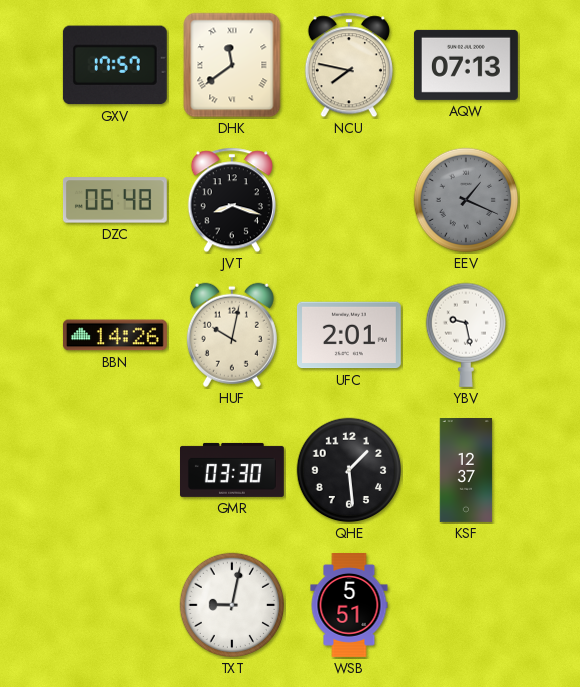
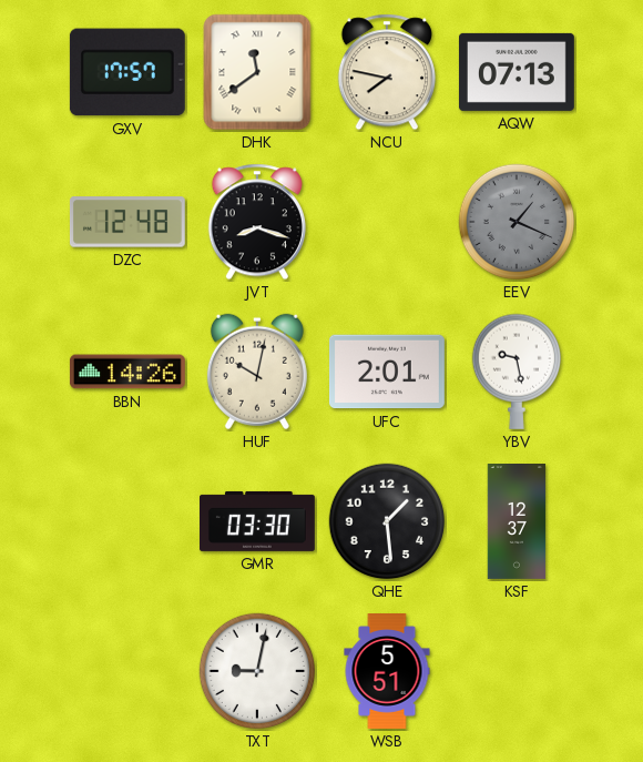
DZC: 06:48 -> 12:48 (127, 222)
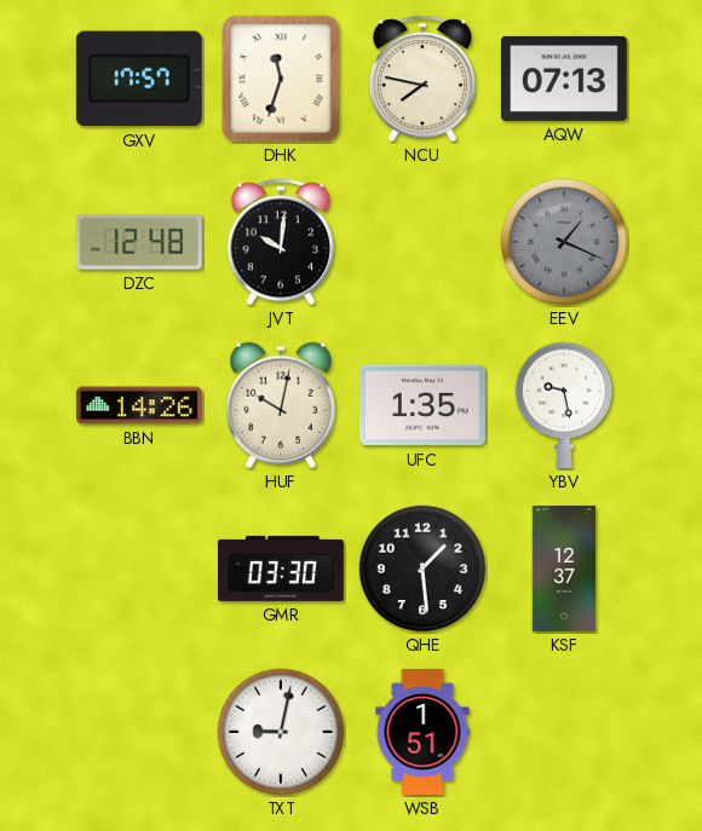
DHK: 11:39 -> 11:33 (281, 79)
JVT: 8:18 -> 10:01 (281, 242)
UFC: 2:01 -> 1:35 (422, 405)
WSB: 5:51 -> 1:51 (422, 733)
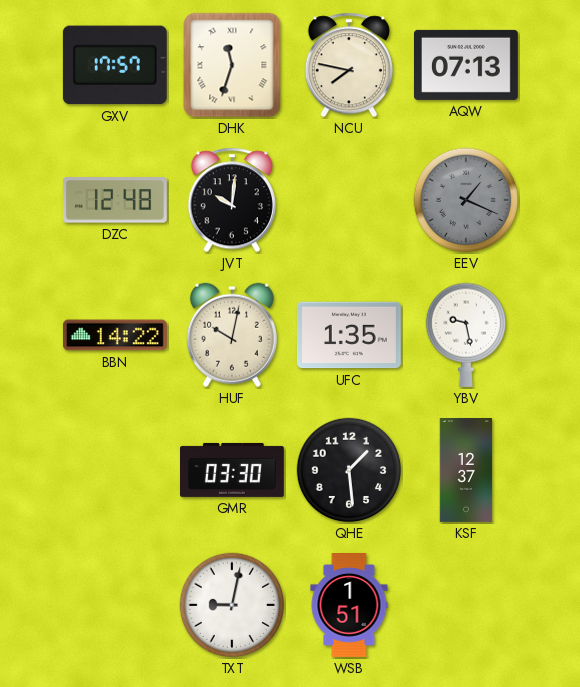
BBN: 14:26 -> 14:22 (115, 335)
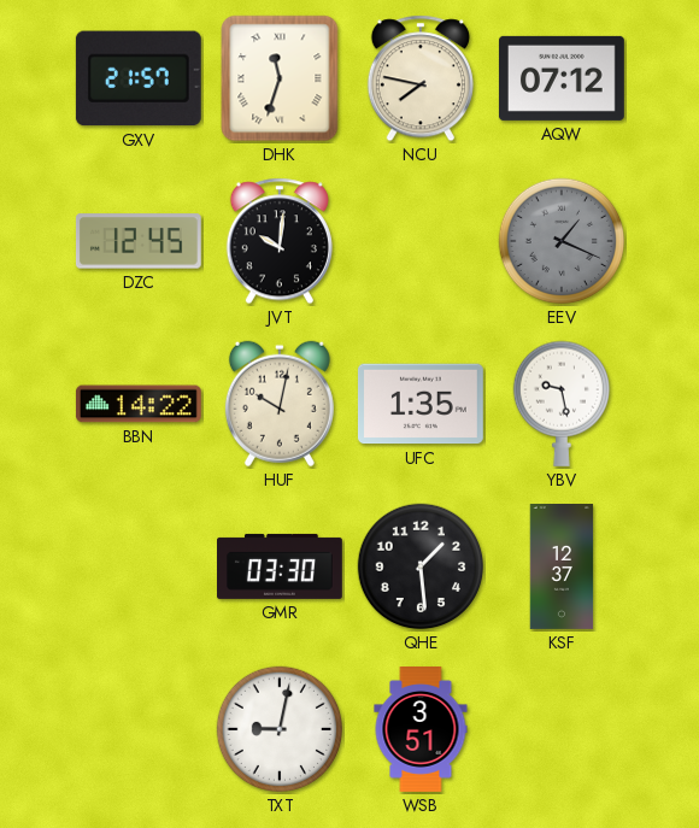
GXV: 17:57 -> 21:57 (139, 78)
AQW: 07:13 -> 07:12 (562, 78)
DZC: 12:48 -> 12:45 (139, 241)
WSB: 1:51 -> 3:51 (421, 730)
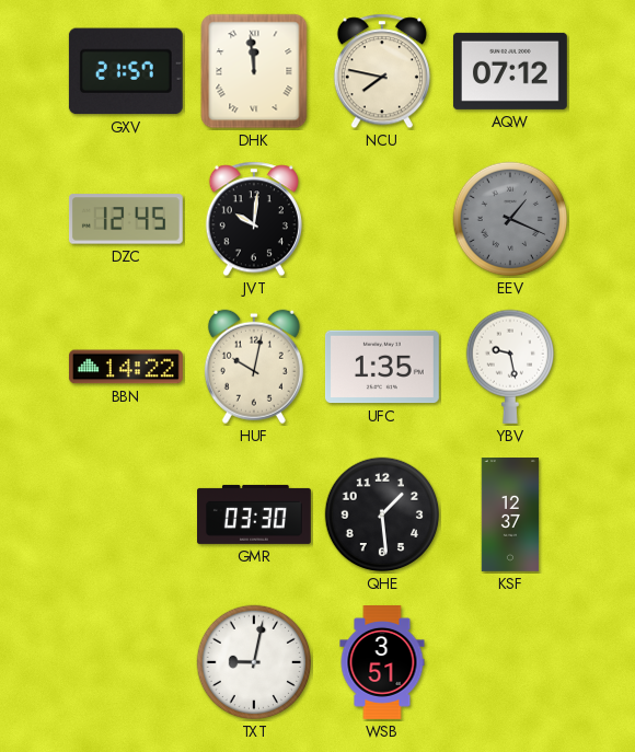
DHK: 11:33 -> 11:59 (254, 71)
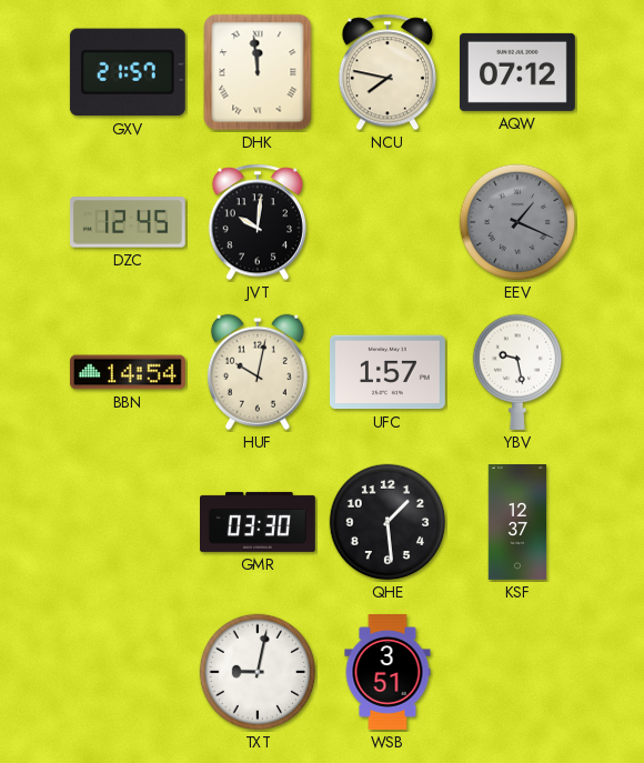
BBN: 14:22 -> 14:54 (128, 372)
UFC: 1:35 -> 1:57 (388, 372)
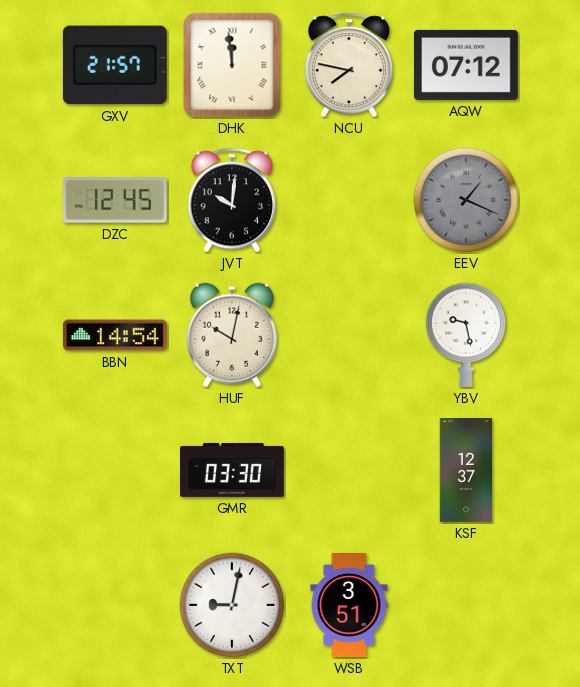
UFC: 1:57 -> none (388, 372)
QHE: 1:29 -> none (388, 522)
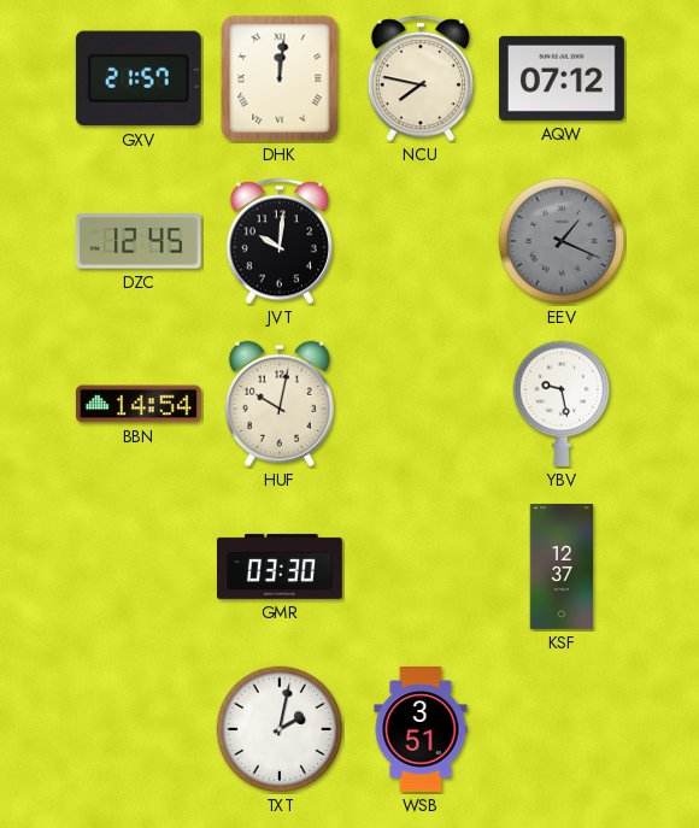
DHK: 11:59 -> 12:01 (280, 78)
TXT: 9:02 -> 2:02 (280, 729)
